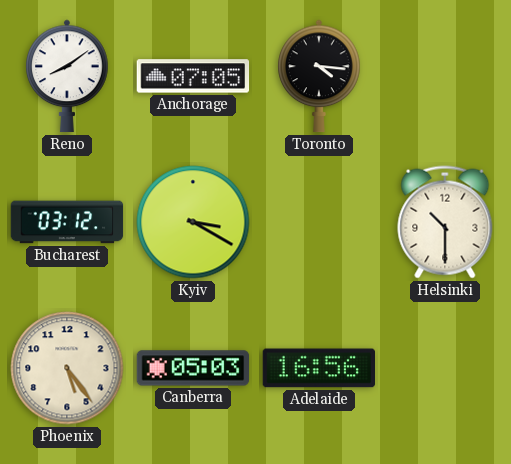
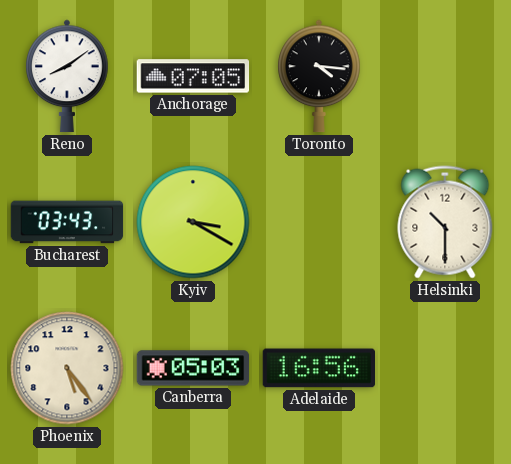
Bucharest: 03:12 -> 03:43 (67, 222)
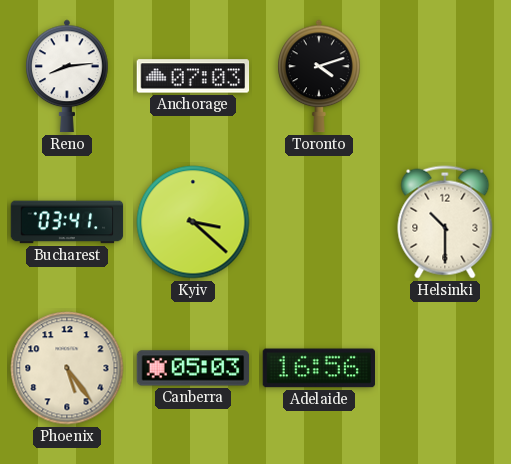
Reno: 8:09 -> 8:14 (67, 76)
Anchorage: 07:05 -> 07:03 (193, 76)
Toronto: 4:16 -> 4:12 (319, 76)
Bucharest: 03:43 -> 03:41 (67, 222)
Kyiv: 3:20 -> 3:22 (193, 222)
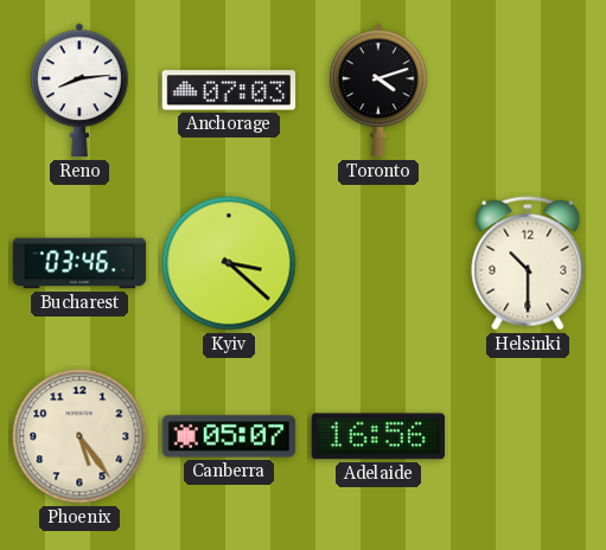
Bucharest: 03:41 -> 03:46 (79, 263)
Canberra: 05:03 -> 05:07 (229, 436)
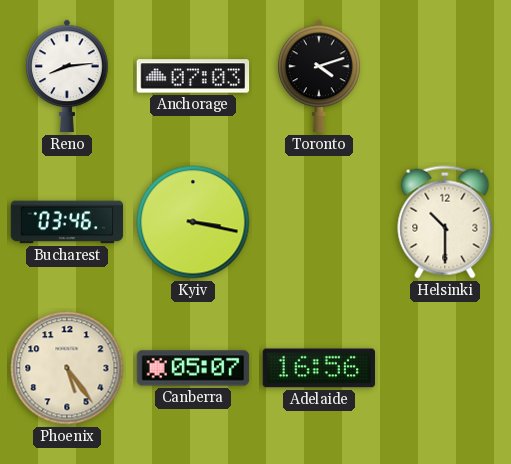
Kyiv: 3:22 -> 3:17 (193, 222)
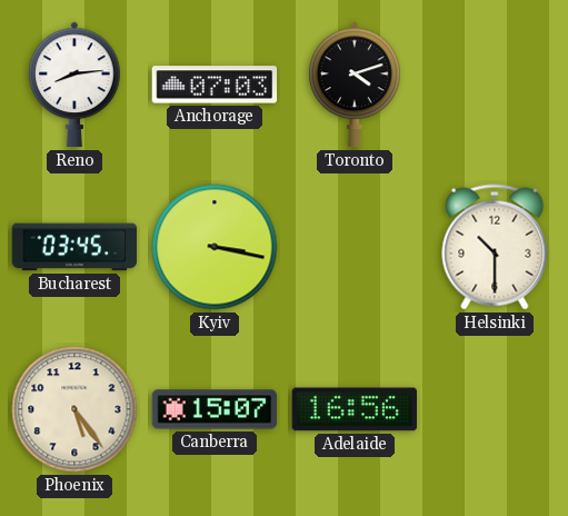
Bucharest: 03:46 -> 03:45 (74, 247)
Canberra: 05:07 -> 15:07 (215, 409)
